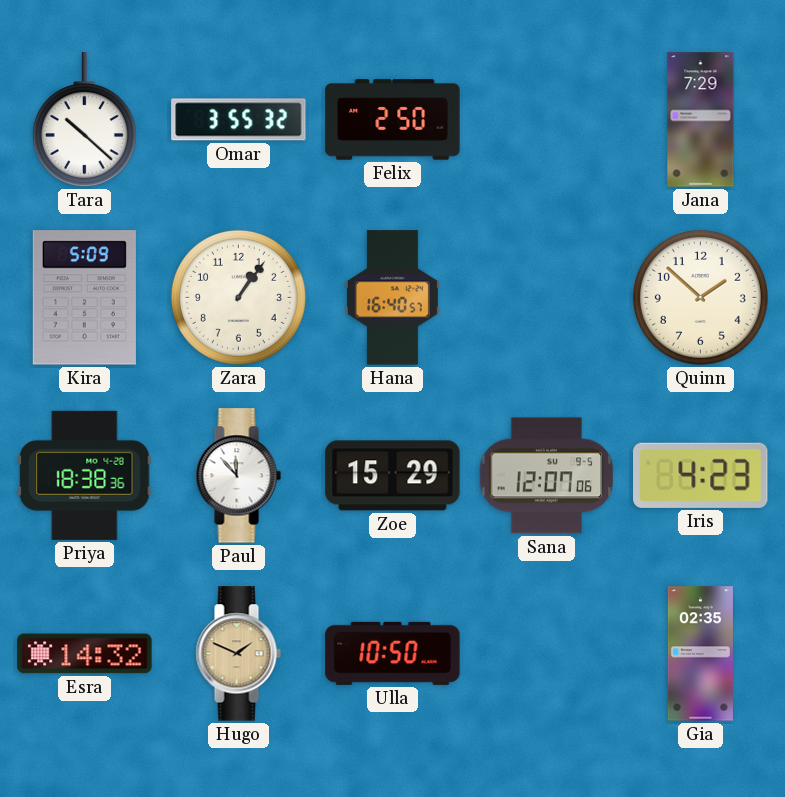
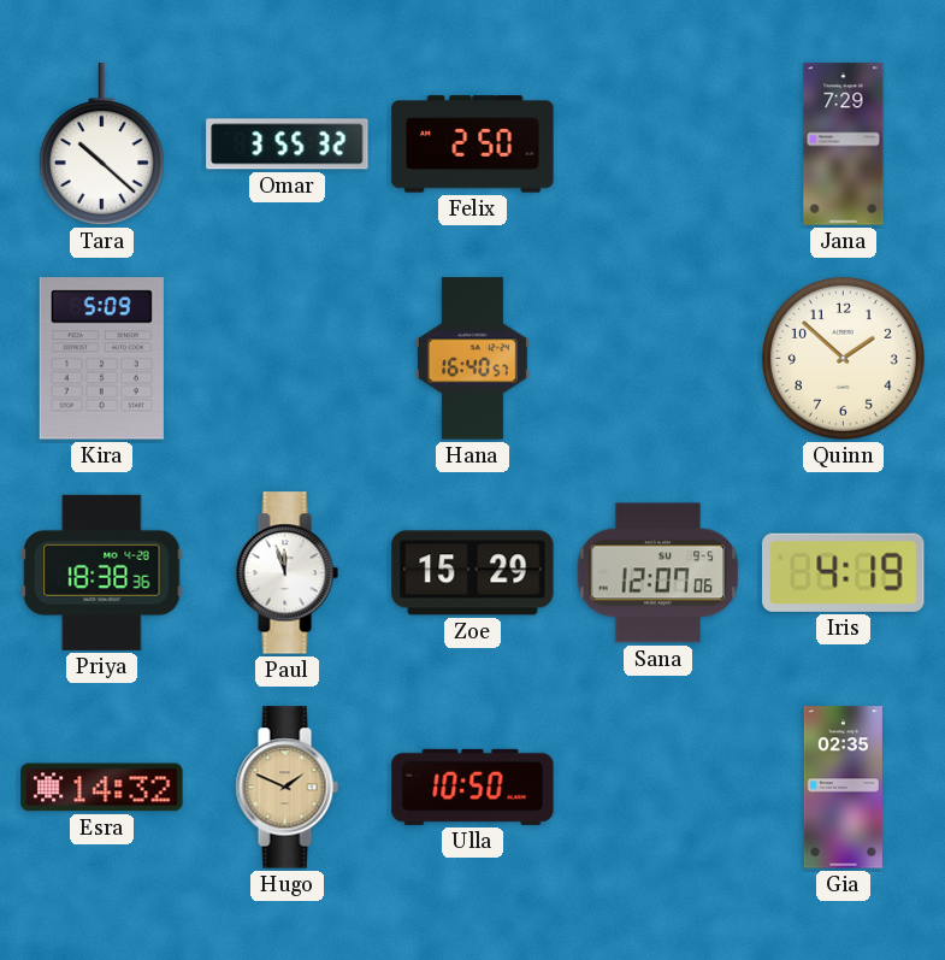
Zara: 1:06 -> none (238, 297)
Paul: 11:53 -> 11:57 (287, 573)
Iris: 4:23 -> 4:19 (844, 572)
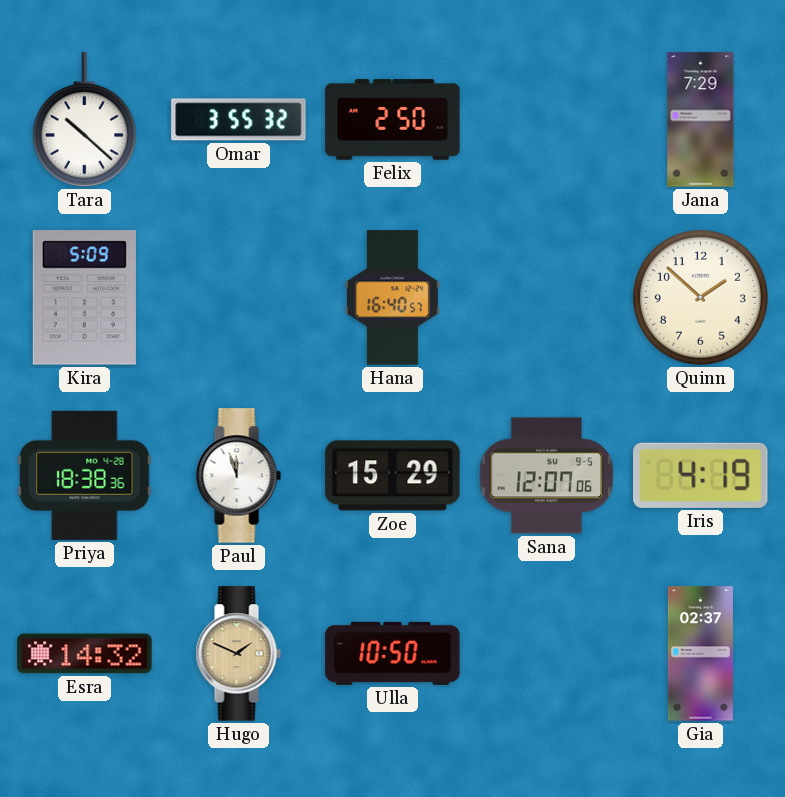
Gia: 02:35 -> 02:37 (700, 654)
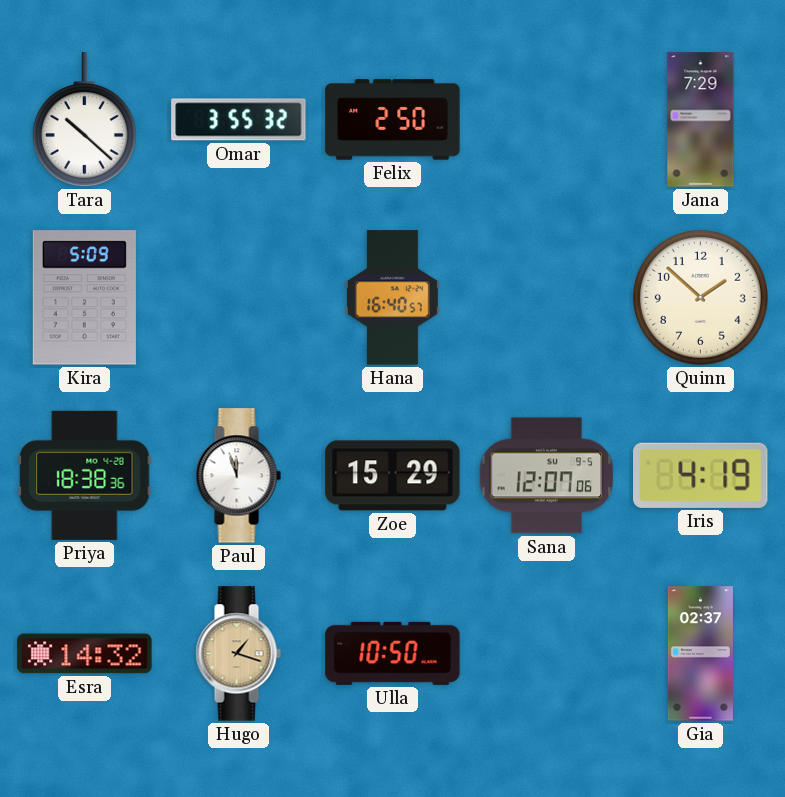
Hugo: 1:49 -> 1:18 (238, 654)
